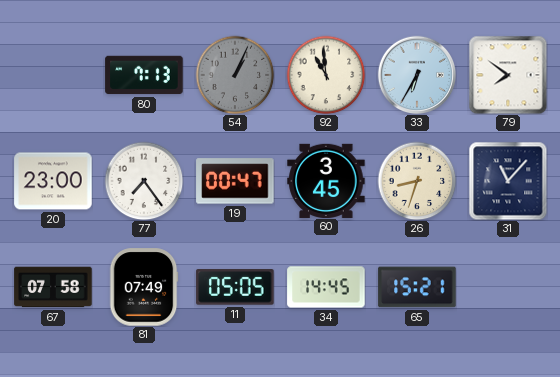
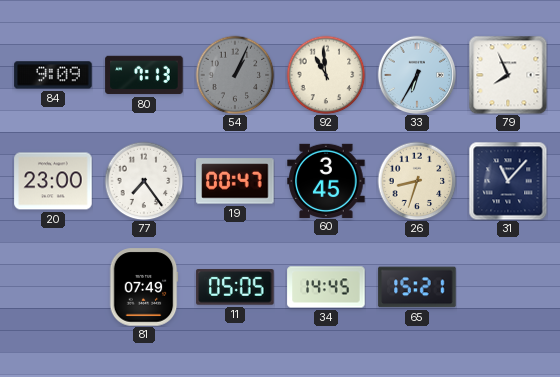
84: none -> 9:09 (53, 75)
79: 7:51 -> 7:56 (508, 75)
67: 07:58 -> none (53, 287)
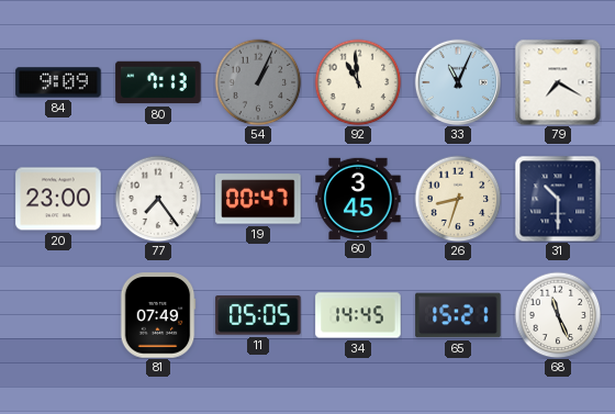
33: 6:35 -> 11:04 (457, 81)
79: 7:56 -> 7:20 (558, 82)
31: 11:07 -> 10:30 (558, 199)
68: none -> 11:26 (558, 315)
